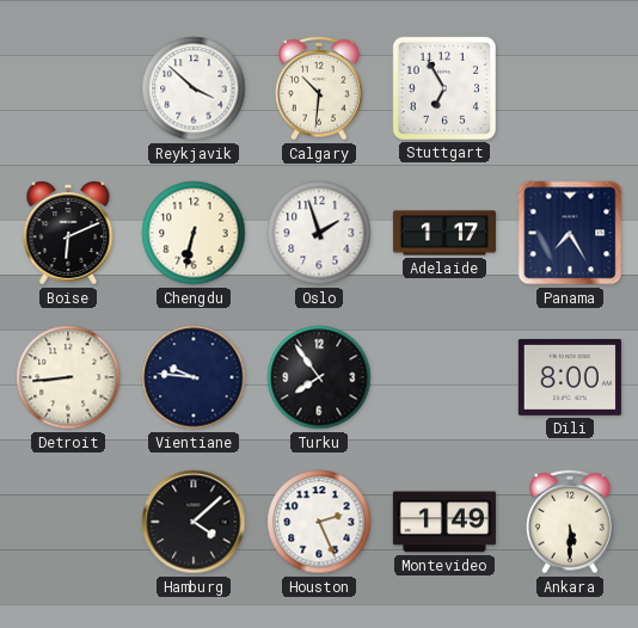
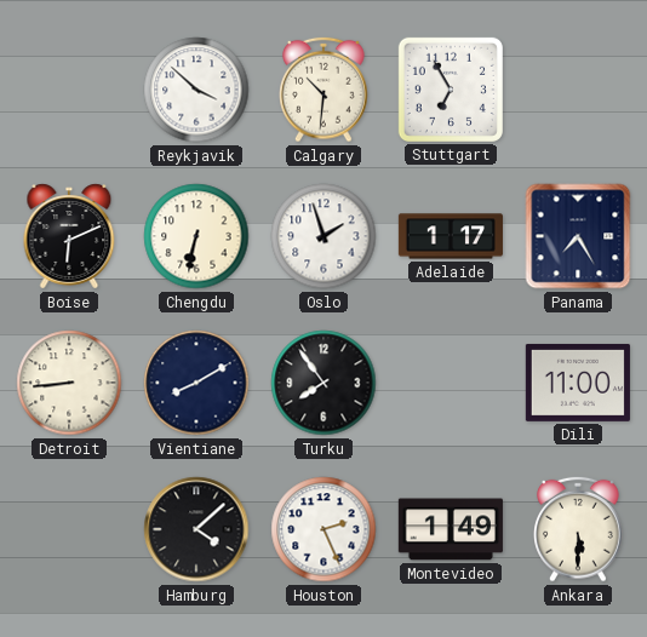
Vientiane: 9:46 -> 8:10 (196, 383)
Dili: 8:00 -> 11:00 (578, 383)
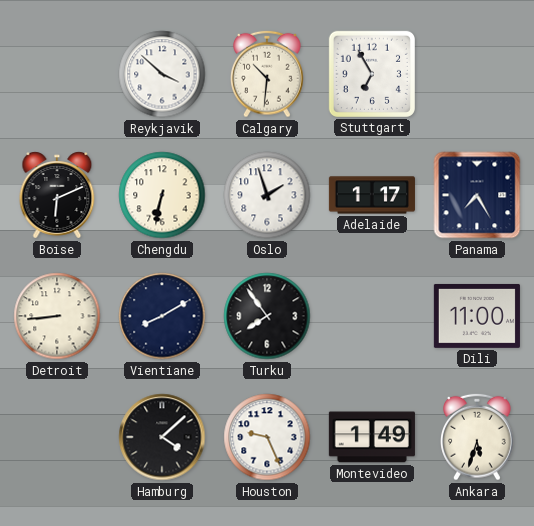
Houston: 2:26 -> 9:26 (267, 437)
Ankara: 5:30 -> 5:33 (478, 437)
